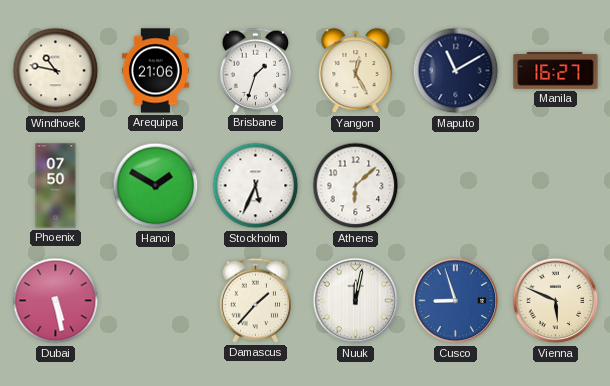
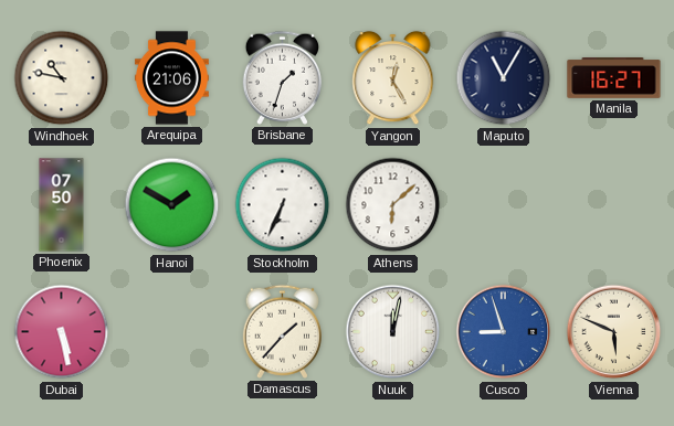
Maputo: 11:10 -> 11:05 (504, 78)
Stockholm: 5:34 -> 6:34 (283, 205)
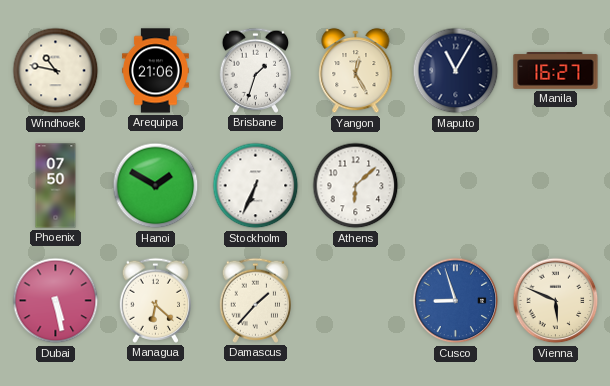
Managua: none -> 6:22 (155, 300)
Nuuk: 12:02 -> none (393, 332)
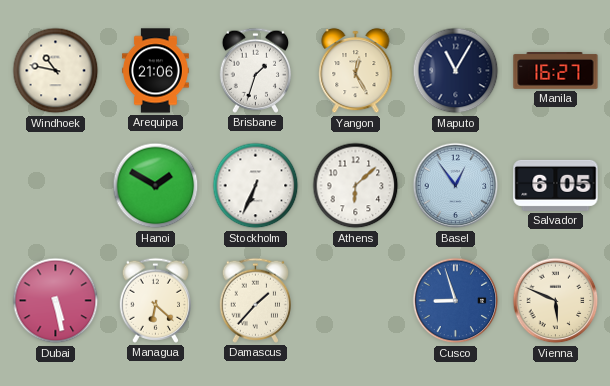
Phoenix: 07:50 -> none (56, 186)
Basel: none -> 12:54 (456, 186)
Salvador: none -> 6:05 (556, 185)
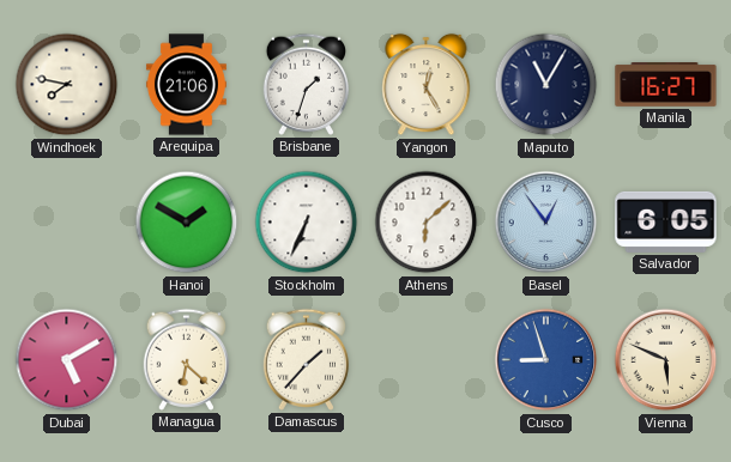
Windhoek: 10:47 -> 7:47 (67, 85)
Dubai: 5:28 -> 5:10 (67, 360)
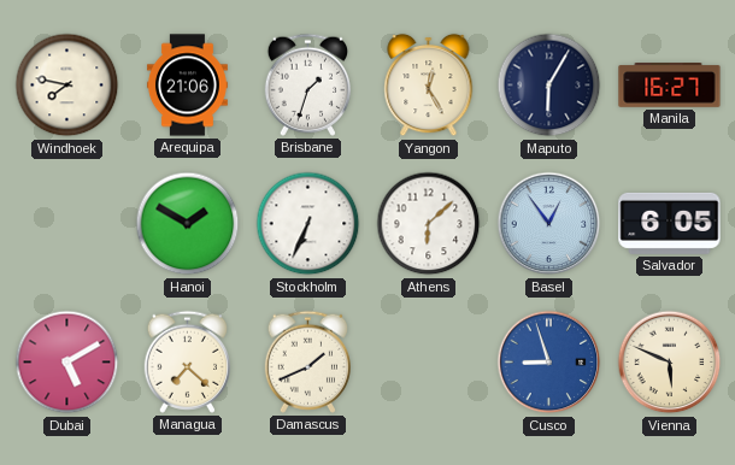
Maputo: 11:05 -> 6:05 (549, 86)
Managua: 6:22 -> 7:22 (187, 361)
Damascus: 1:37 -> 1:41 (307, 361)
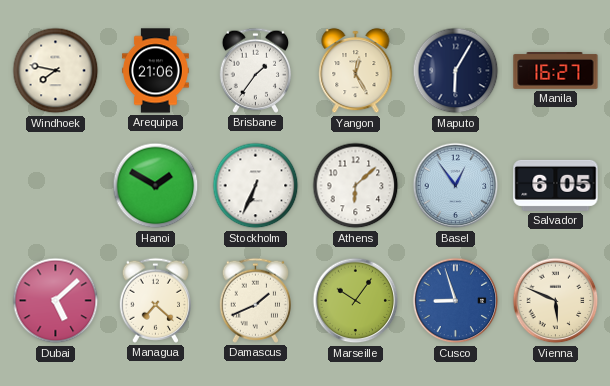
Brisbane: 1:33 -> 1:36 (255, 70)
Dubai: 5:10 -> 5:08 (56, 301)
Marseille: none -> 10:06 (356, 301)
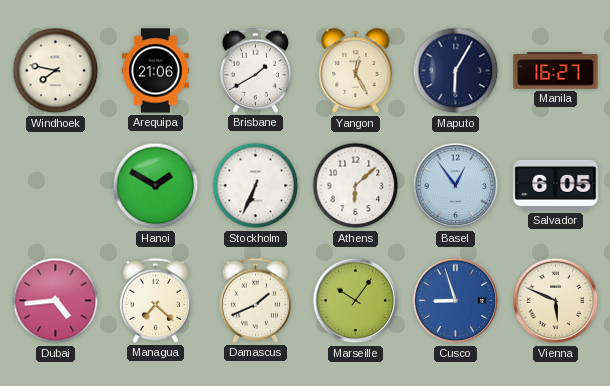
Brisbane: 1:36 -> 1:40 (255, 70)
Dubai: 5:08 -> 4:44 (56, 301)
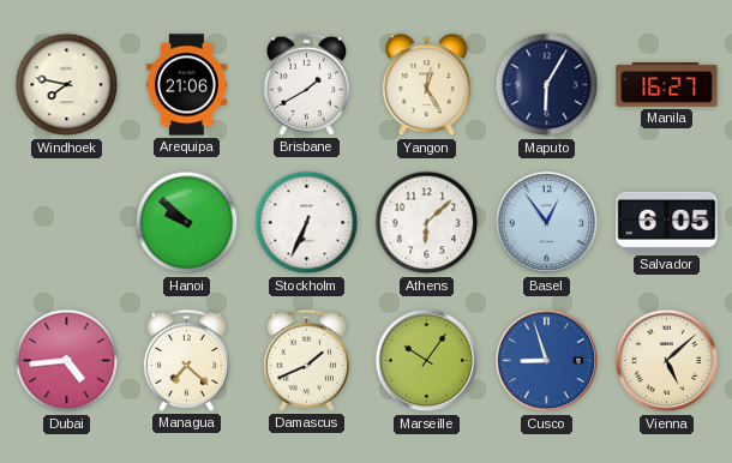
Hanoi: 1:50 -> 9:52 (187, 223)
Vienna: 5:49 -> 5:08 (667, 361)
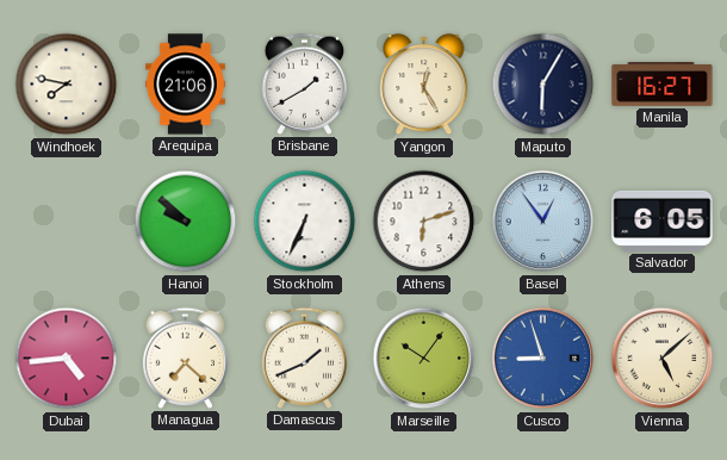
Athens: 6:08 -> 6:12 (424, 222)
